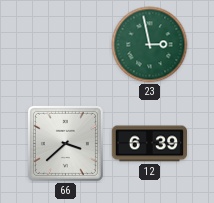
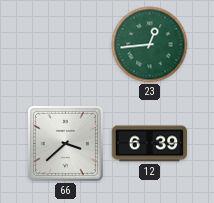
23: 2:58 -> 12:44 (150, 45)
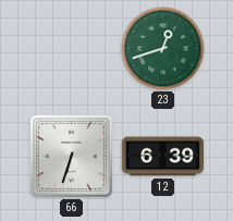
23: 12:44 -> 12:42 (163, 49)
66: 3:38 -> 6:33 (71, 156)
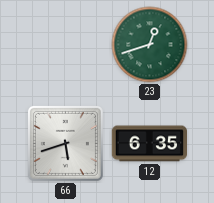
66: 6:33 -> 5:42 (65, 143)
12: 6:39 -> 6:35 (150, 144)
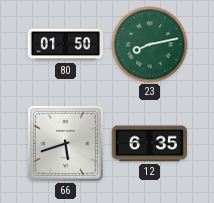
80: none -> 01:50 (66, 45)
23: 12:42 -> 8:13 (150, 45)
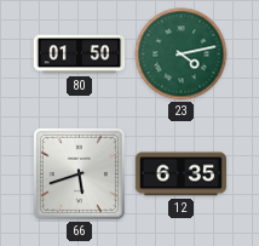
23: 8:13 -> 4:13 (182, 55)
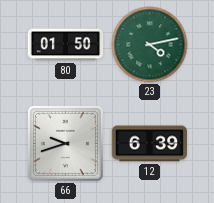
66: 5:42 -> 9:42 (65, 143)
12: 6:35 -> 6:39 (150, 144)
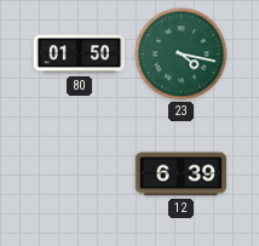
23: 4:13 -> 4:17 (182, 55)
66: 9:42 -> none (65, 143)
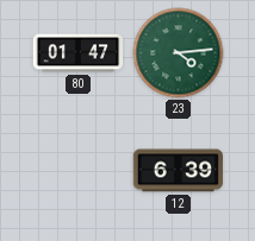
80: 01:50 -> 01:47 (79, 53)
23: 4:17 -> 4:14 (179, 53)
